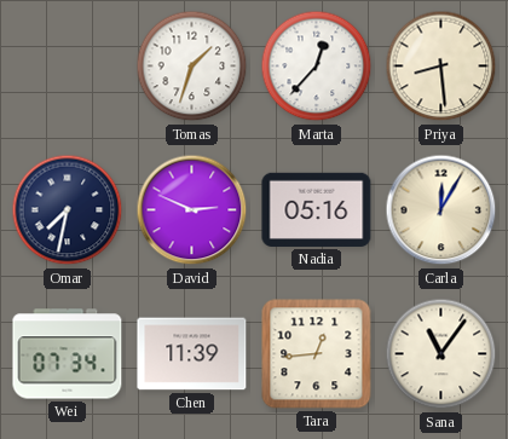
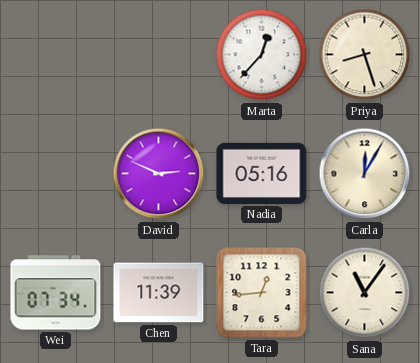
Tomas: 1:33 -> none (192, 67)
Priya: 8:29 -> 8:27 (365, 55)
Omar: 7:32 -> none (68, 210)
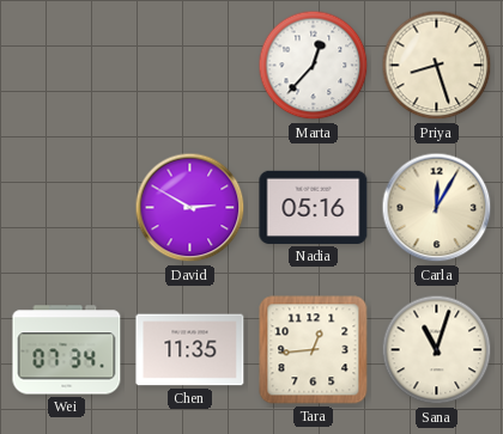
David: 2:49 -> 2:50 (190, 208)
Chen: 11:39 -> 11:35 (190, 350)
Sana: 11:06 -> 11:03 (437, 350)
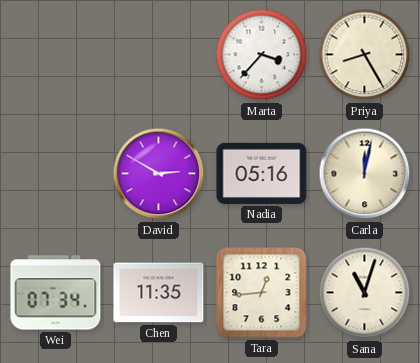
Marta: 12:37 -> 3:37 (262, 55)
Priya: 8:27 -> 8:25 (365, 55)
Carla: 12:05 -> 12:02 (365, 174)
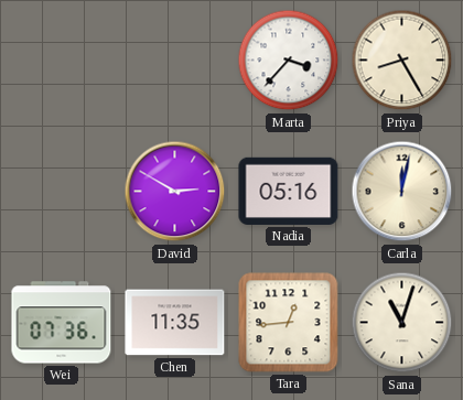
Wei: 07:34 -> 07:36 (62, 323)
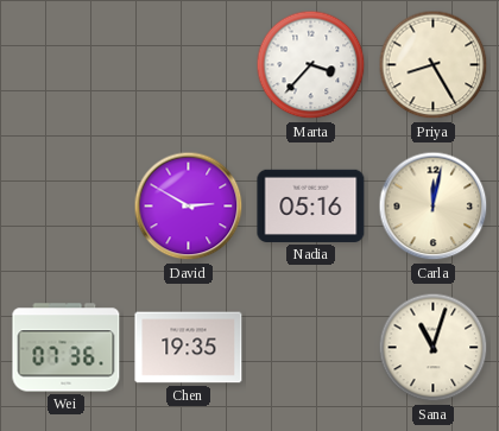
Chen: 11:35 -> 19:35 (189, 348)
Tara: 12:44 -> none (289, 323)
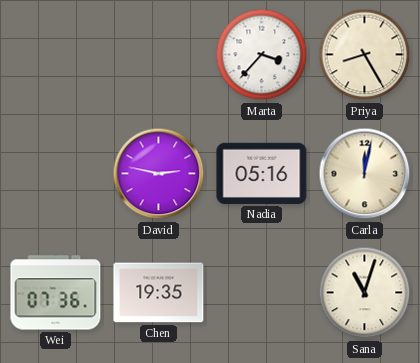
David: 2:50 -> 2:47 (159, 174)
